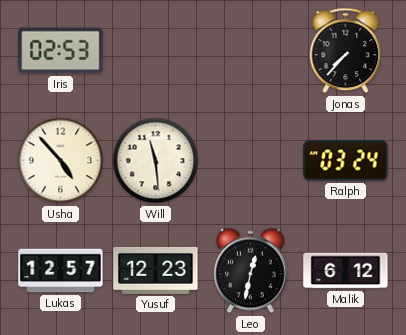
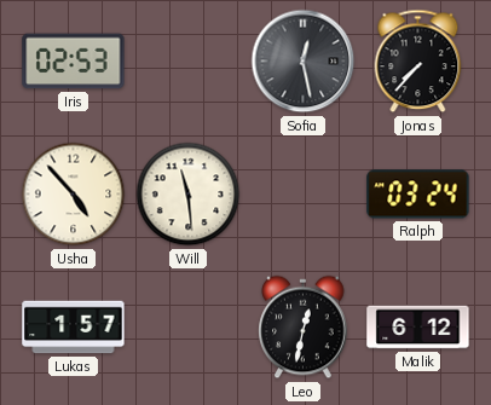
Sofia: none -> 12:28 (304, 62)
Lukas: 12:57 -> 1:57 (74, 328)
Yusuf: 12:23 -> none (156, 270)
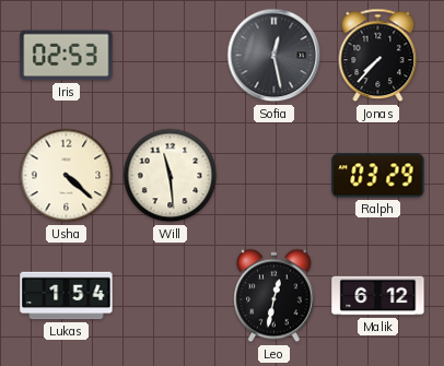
Usha: 4:53 -> 4:22 (67, 176)
Ralph: 03:24 -> 03:29 (378, 176)
Lukas: 1:57 -> 1:54 (67, 296)
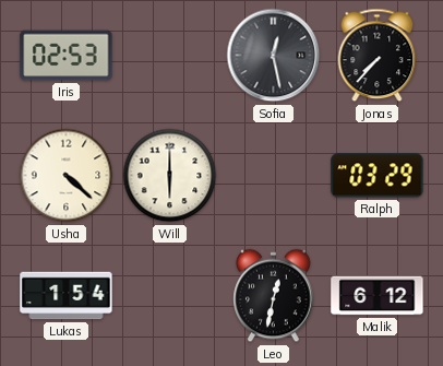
Will: 11:29 -> 6:00 (170, 176)
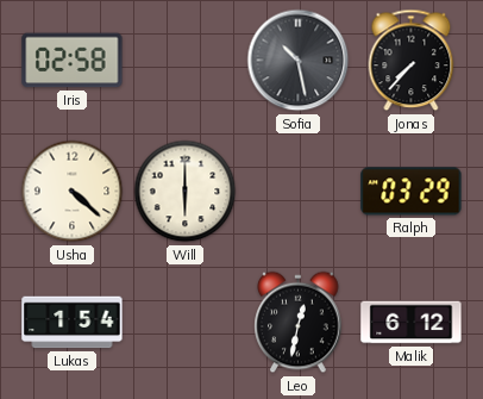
Iris: 02:53 -> 02:58 (73, 61)
Sofia: 12:28 -> 10:28 (299, 61)
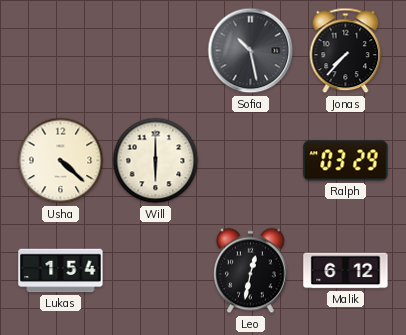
Iris: 02:58 -> none (73, 61)
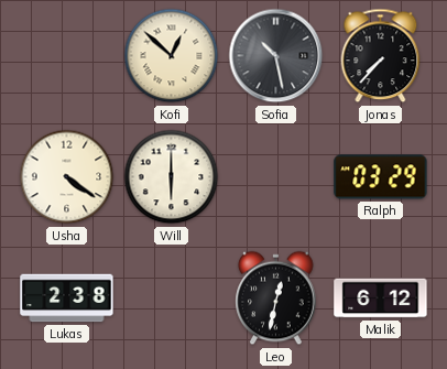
Kofi: none -> 12:52 (172, 56)
Usha: 4:22 -> 4:21 (67, 177)
Lukas: 1:54 -> 2:38 (67, 299)
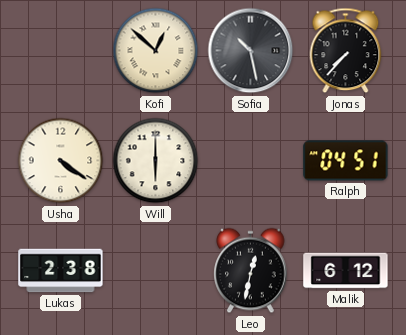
Ralph: 03:29 -> 04:51 (346, 161)
